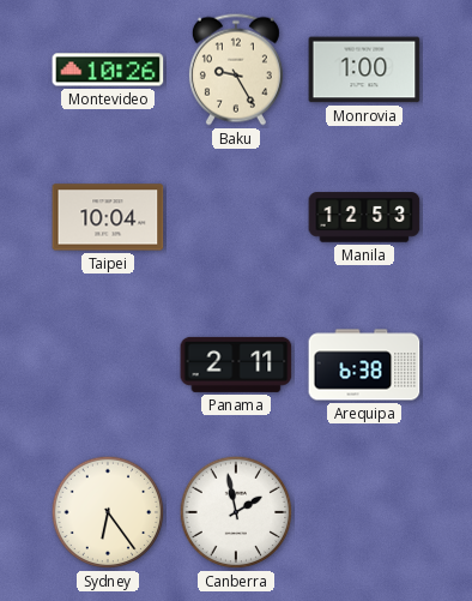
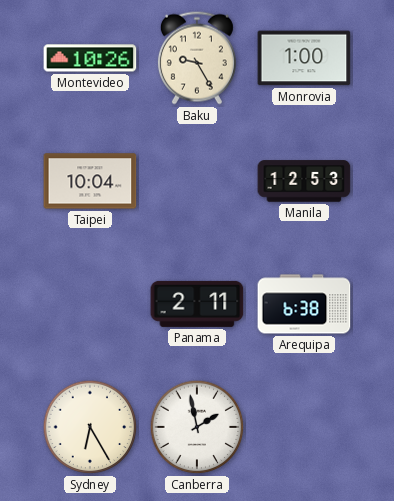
Sydney: 6:24 -> 6:25 (90, 427)
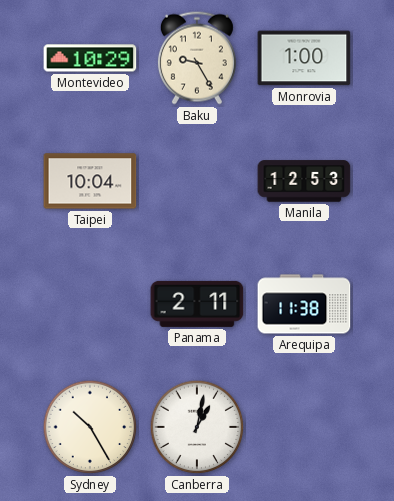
Montevideo: 10:26 -> 10:29 (90, 58)
Arequipa: 6:38 -> 11:38 (304, 304)
Sydney: 6:25 -> 10:25 (90, 427)
Canberra: 1:58 -> 1:02 (197, 427)
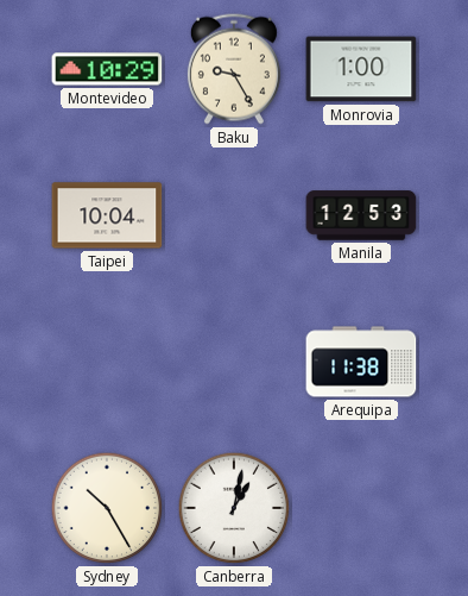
Panama: 2:11 -> none (197, 304)
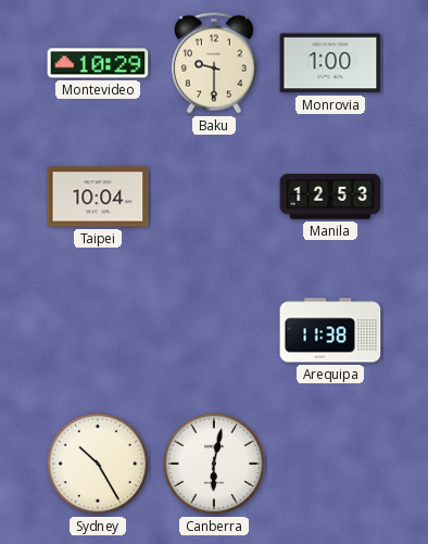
Baku: 9:25 -> 9:30 (214, 63)
Canberra: 1:02 -> 6:02 (214, 464)
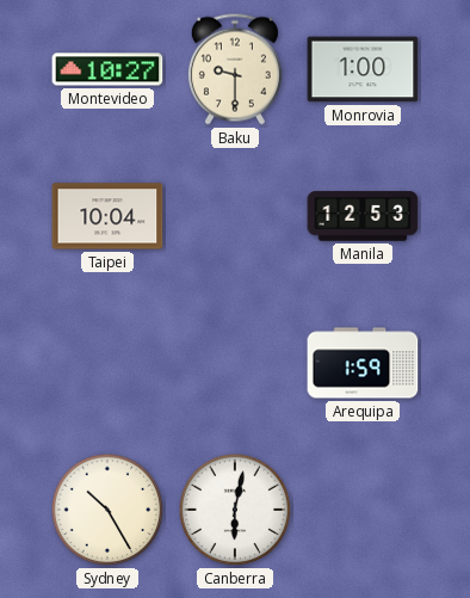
Montevideo: 10:29 -> 10:27 (107, 69)
Arequipa: 11:38 -> 1:59 (363, 363)
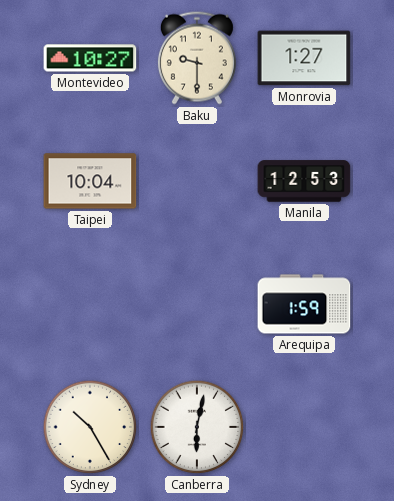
Monrovia: 1:00 -> 1:27 (304, 58)
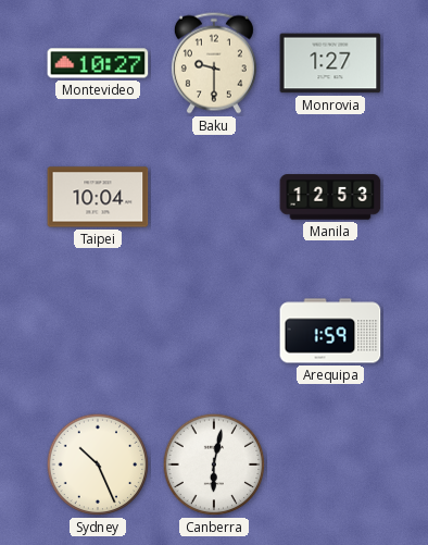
Sydney: 10:25 -> 10:26 (98, 465)
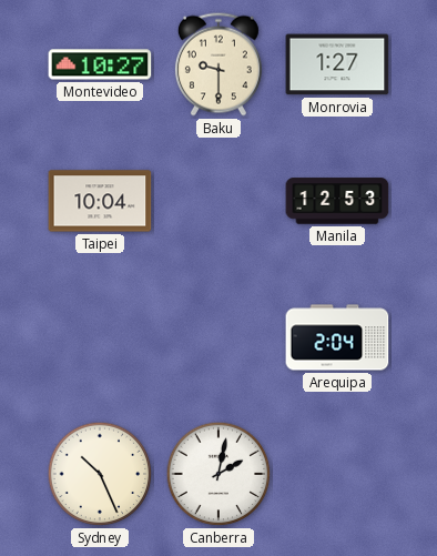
Arequipa: 1:59 -> 2:04 (337, 337)
Canberra: 6:02 -> 2:02 (218, 474)
